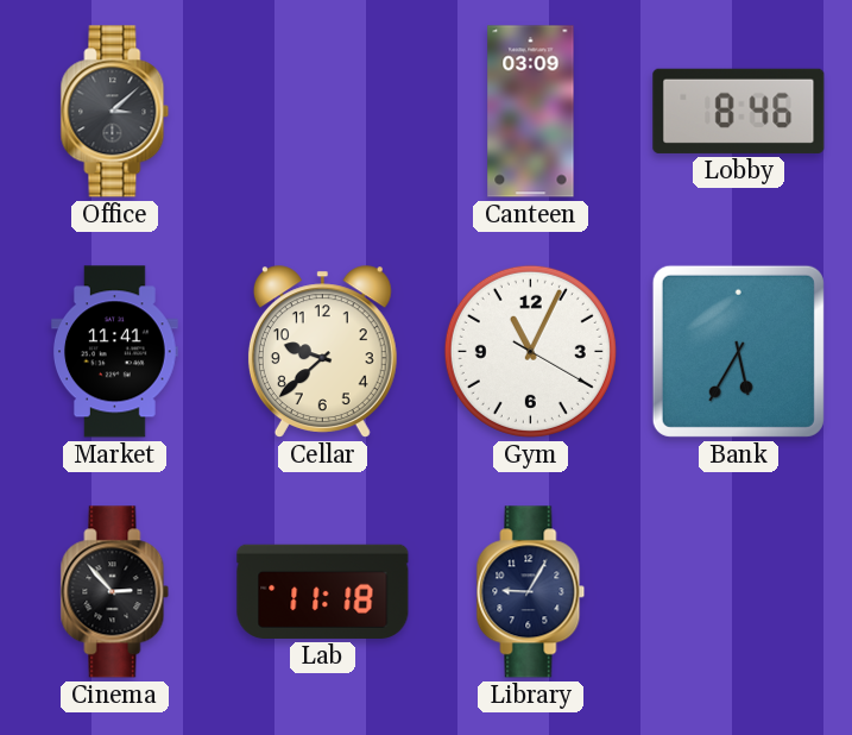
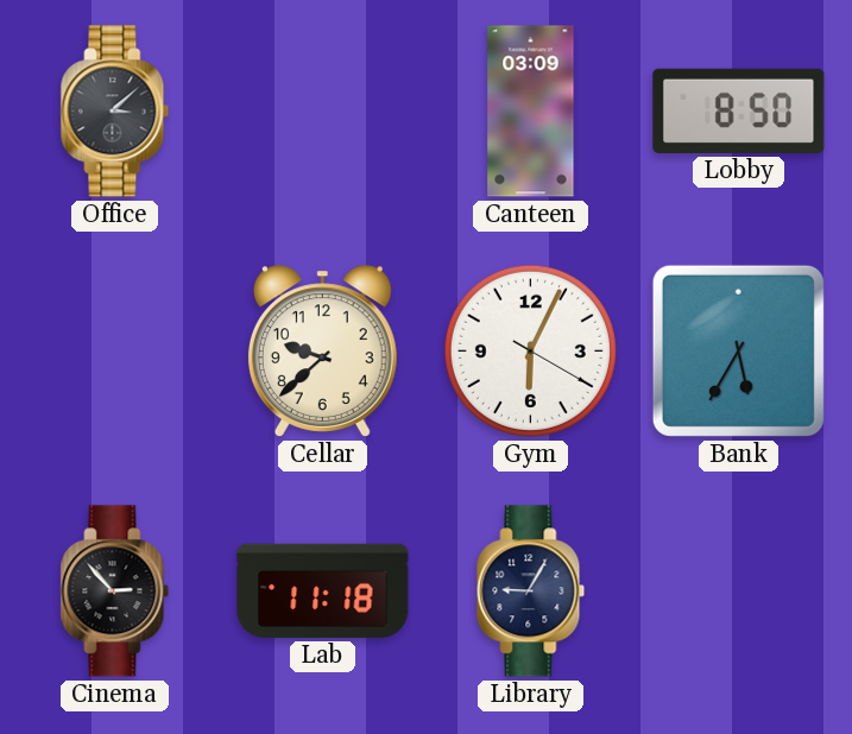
Lobby: 8:46 -> 8:50 (739, 110)
Market: 11:41 -> none (114, 352)
Gym: 11:04 -> 6:04 (530, 350)
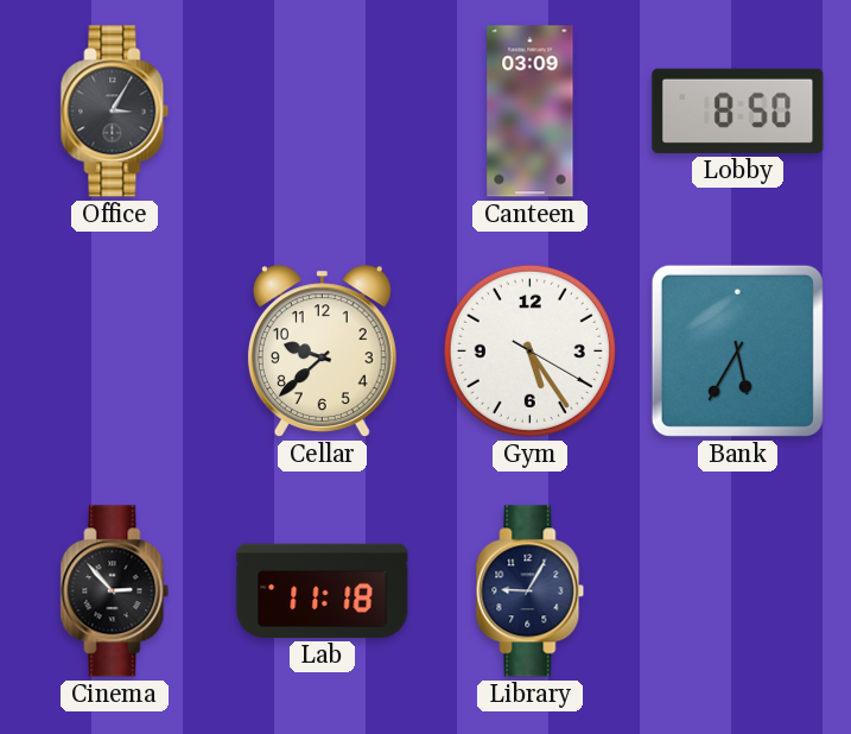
Office: 3:08 -> 3:05 (115, 112)
Gym: 6:04 -> 5:24 (529, 350)
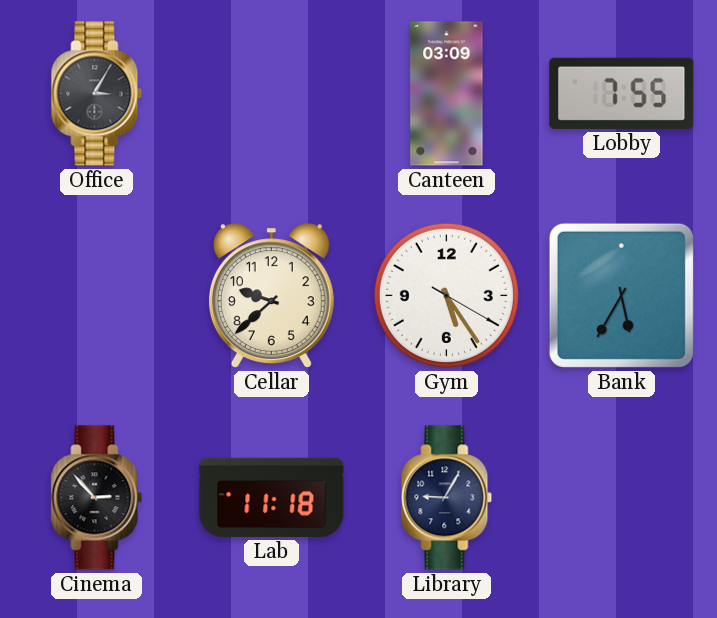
Lobby: 8:50 -> 7:55 (622, 93)
